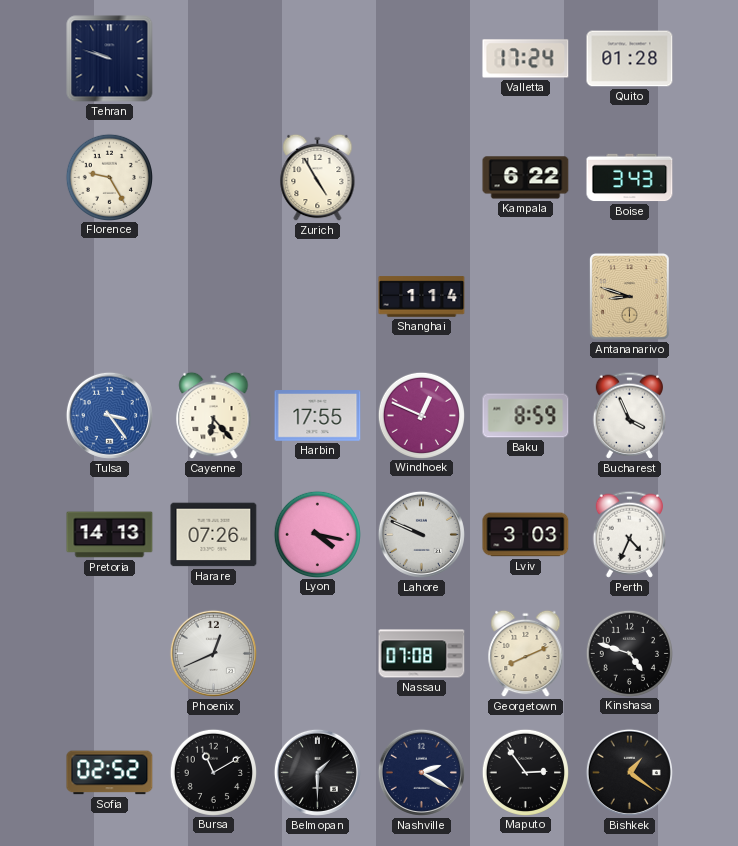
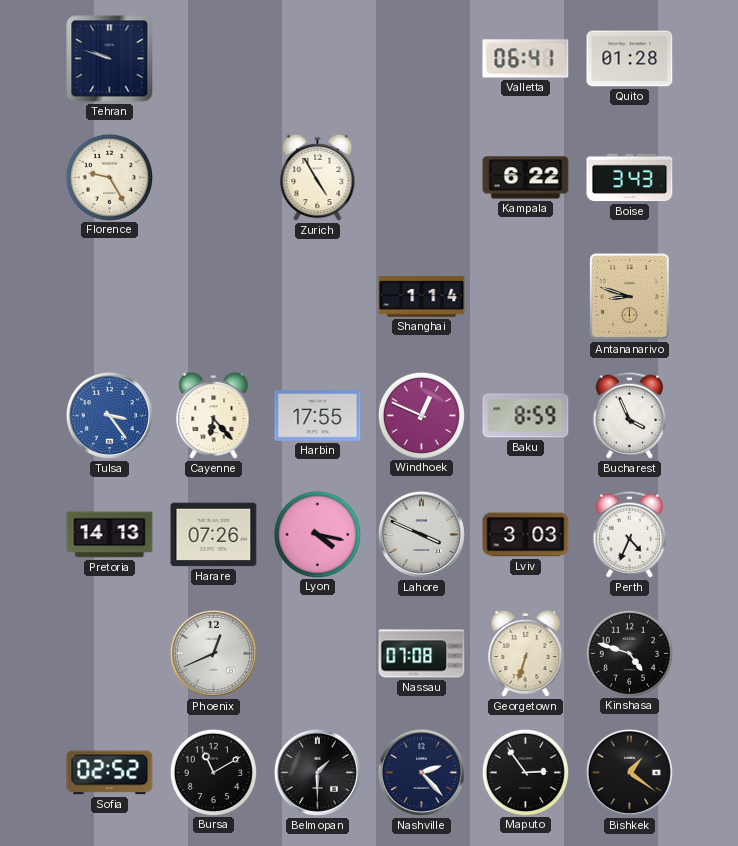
Valletta: 17:24 -> 06:41 (526, 59)
Lahore: 9:49 -> 3:49 (421, 534)
Georgetown: 8:11 -> 6:33 (526, 654)
Nashville: 2:20 -> 2:23 (421, 772)
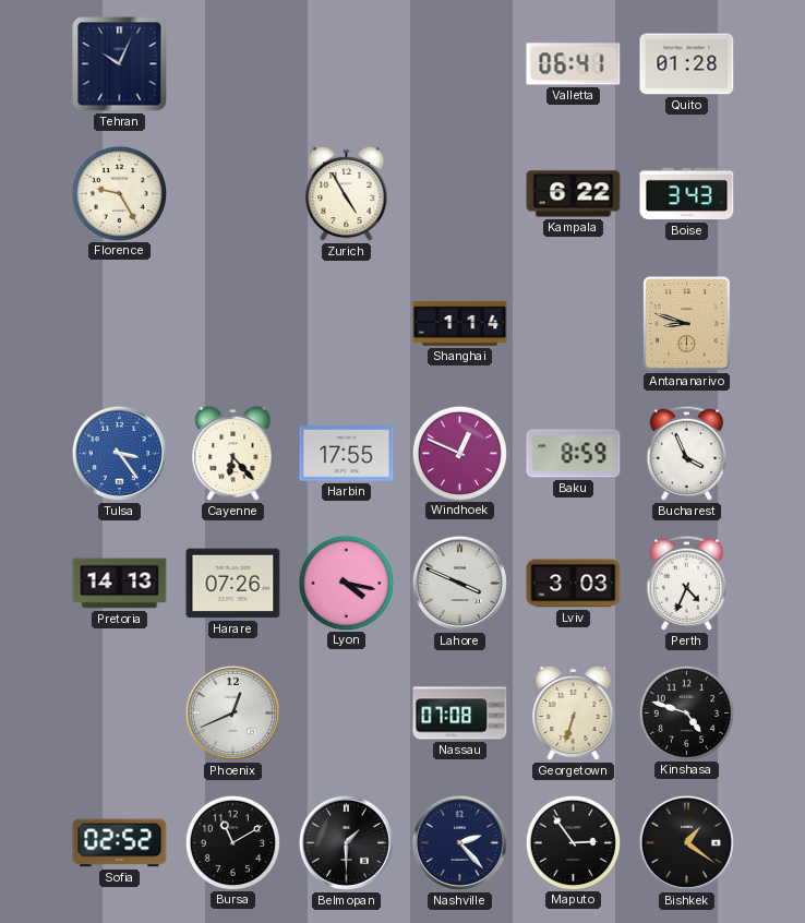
Tehran: 9:48 -> 10:04 (120, 64)
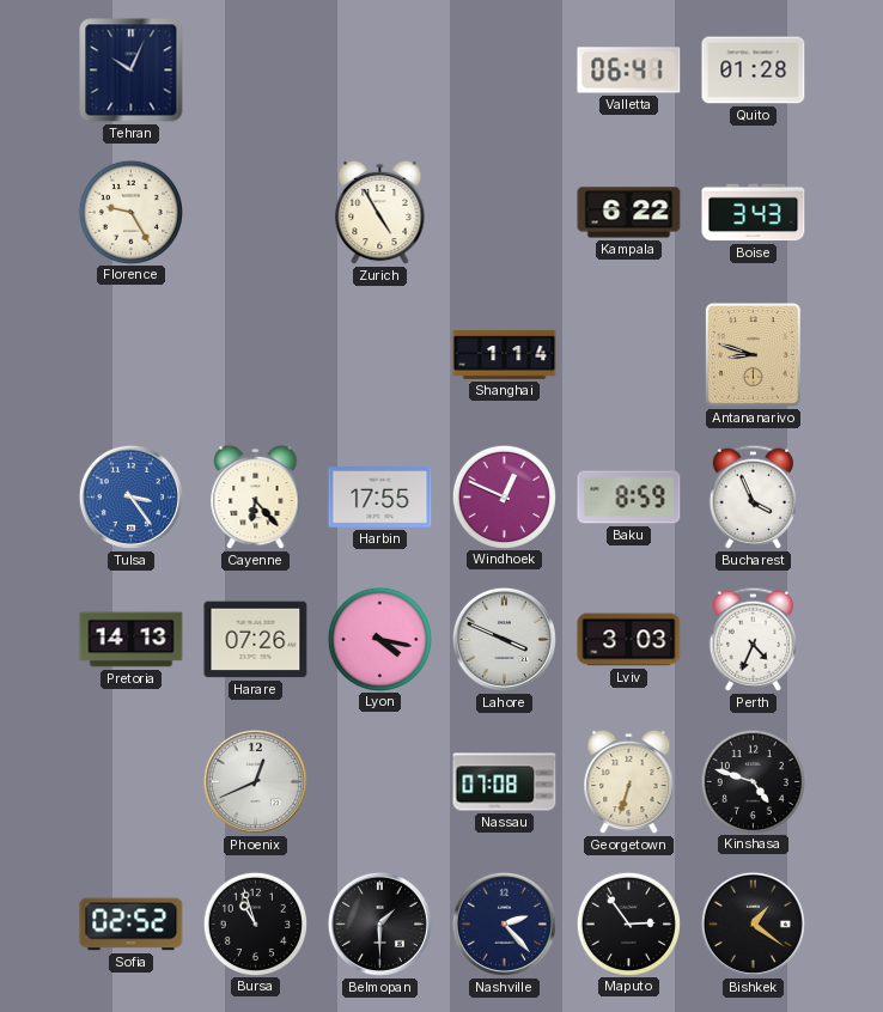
Bursa: 11:10 -> 10:57 (255, 923)
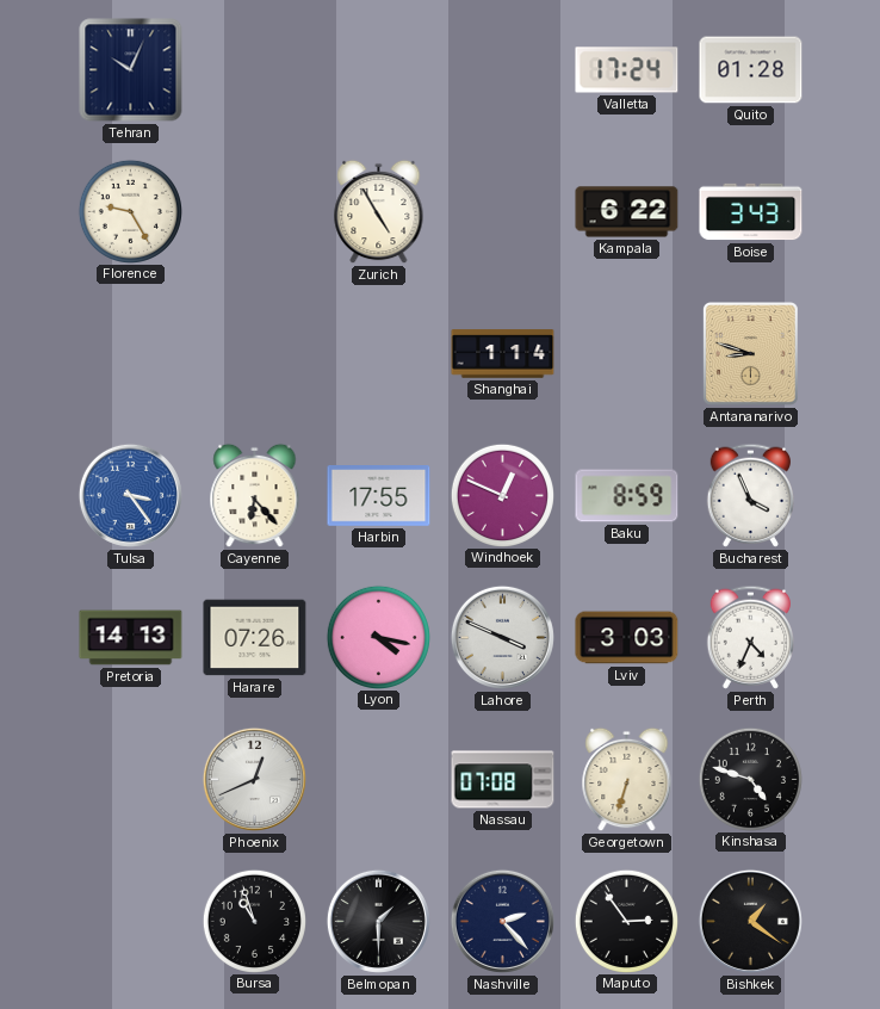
Valletta: 06:41 -> 17:24 (627, 70)
Sofia: 02:52 -> none (132, 925)
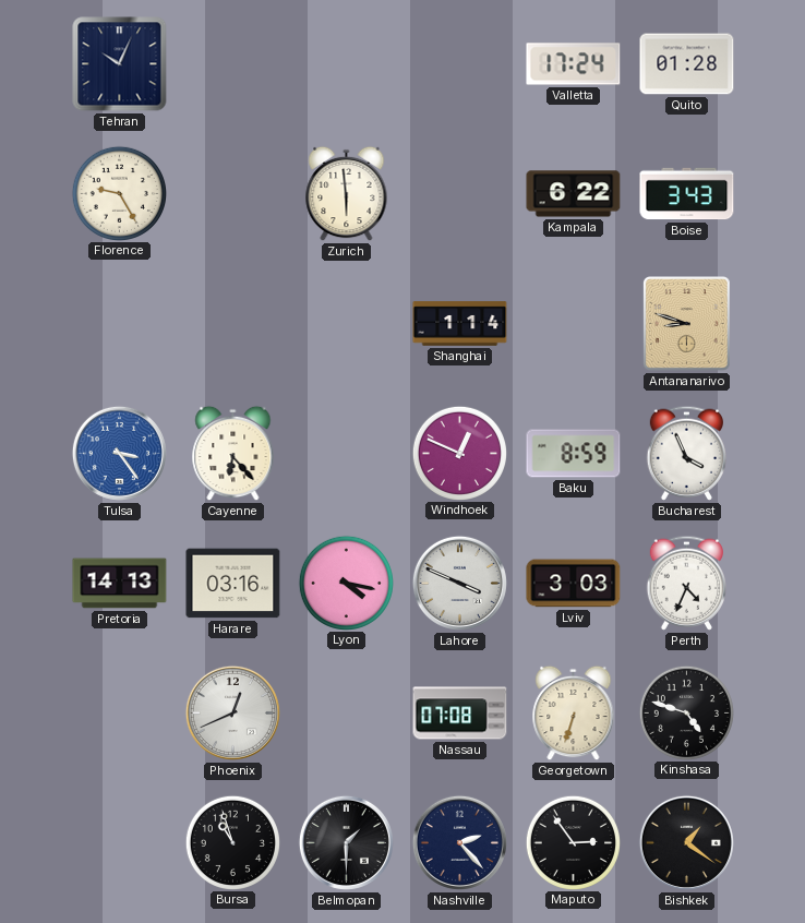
Zurich: 4:55 -> 5:59 (347, 194)
Harbin: 17:55 -> none (379, 496)
Harare: 07:26 -> 03:16 (233, 584)
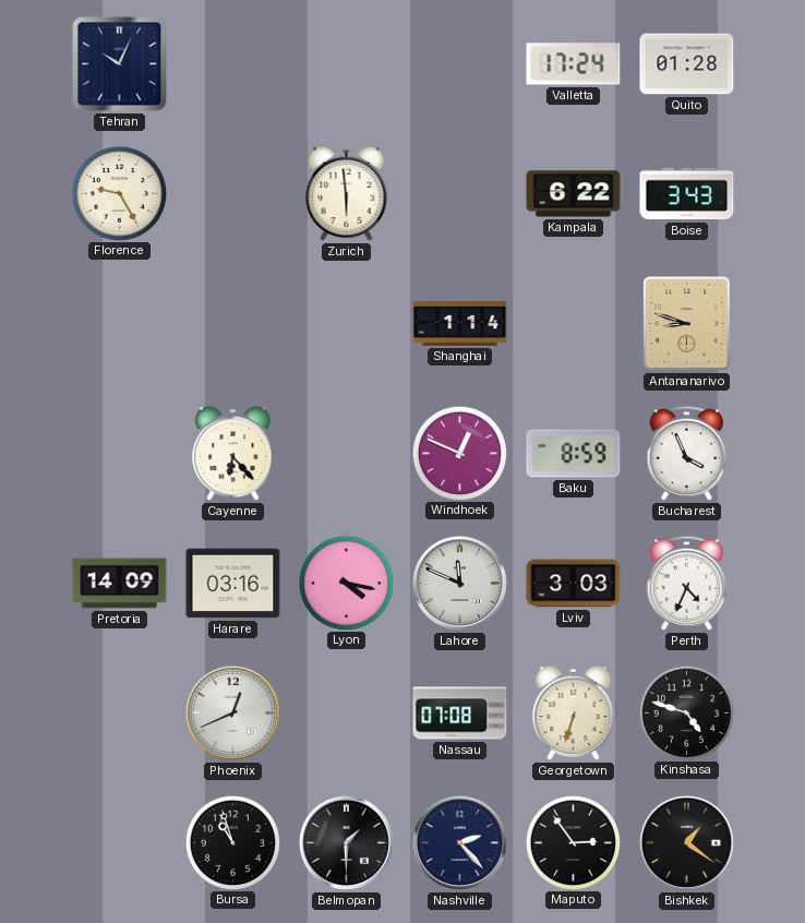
Tulsa: 3:24 -> none (119, 453)
Pretoria: 14:13 -> 14:09 (120, 584)
Lahore: 3:49 -> 11:49 (459, 583)
